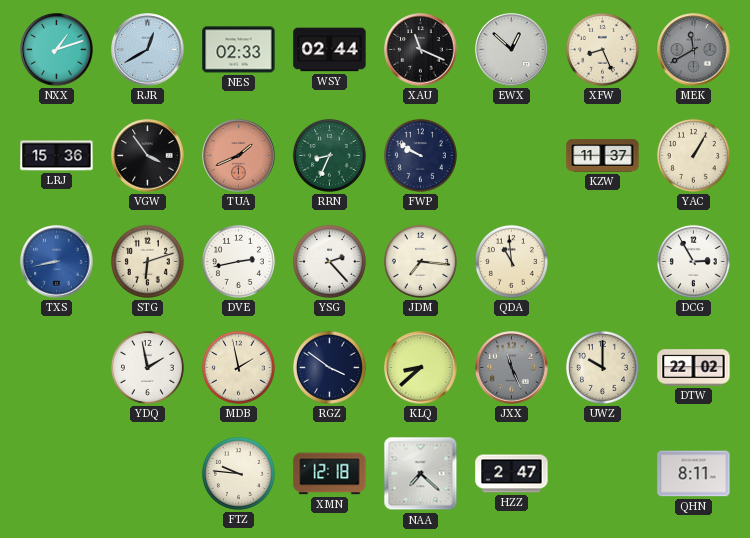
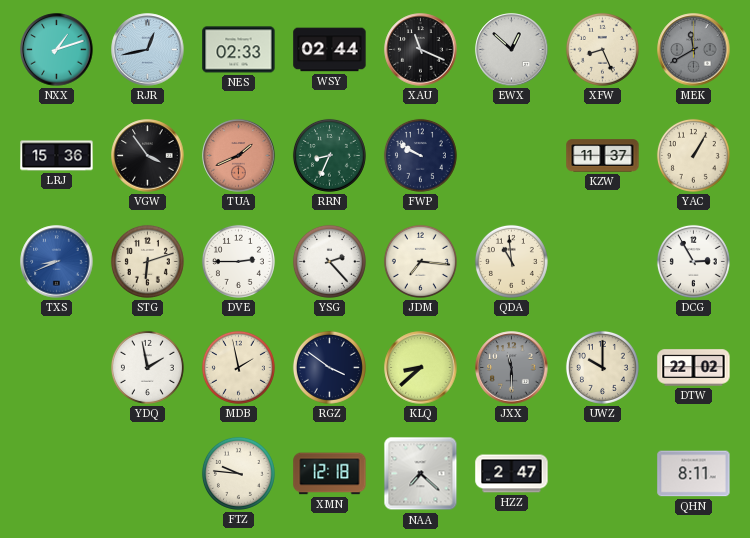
RJR: 12:40 -> 12:43 (148, 50)
TXS: 8:43 -> 8:41 (57, 262)
DVE: 2:43 -> 2:45 (238, 261)
JXX: 11:26 -> 11:30 (512, 368)
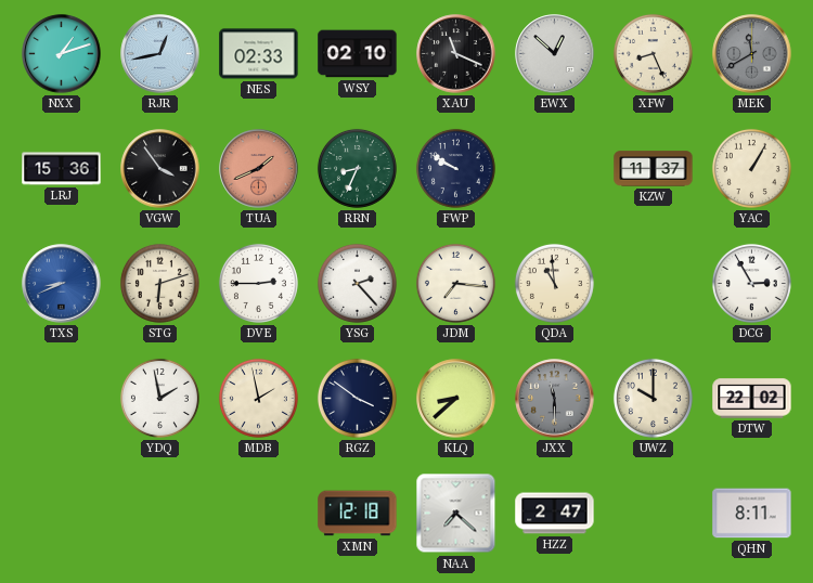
WSY: 02:44 -> 02:10 (358, 54)
FTZ: 9:46 -> none (238, 473)
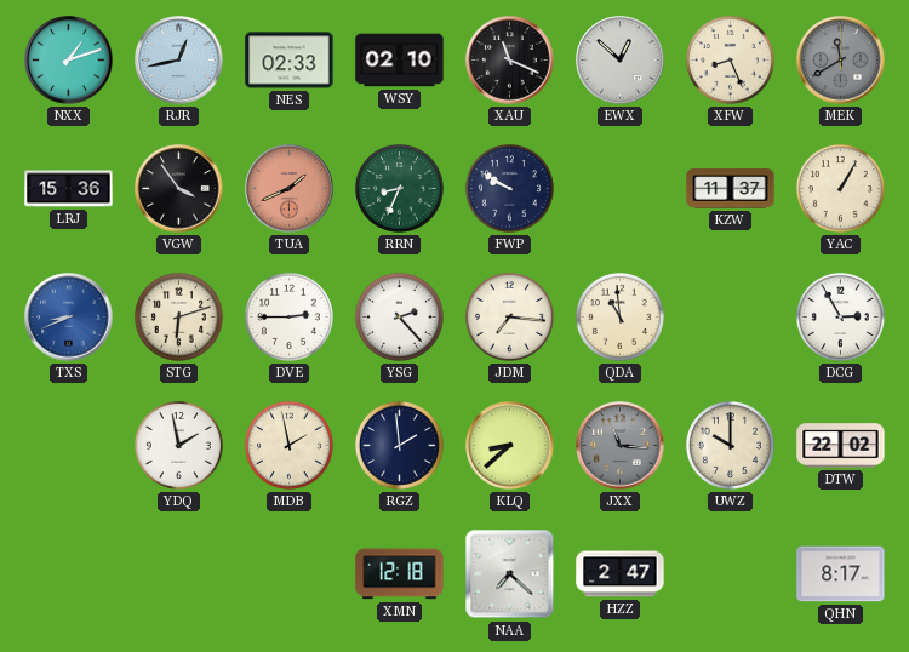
RGZ: 3:51 -> 1:59 (399, 445)
JXX: 11:30 -> 11:16 (621, 446)
QHN: 8:11 -> 8:17 (841, 574)
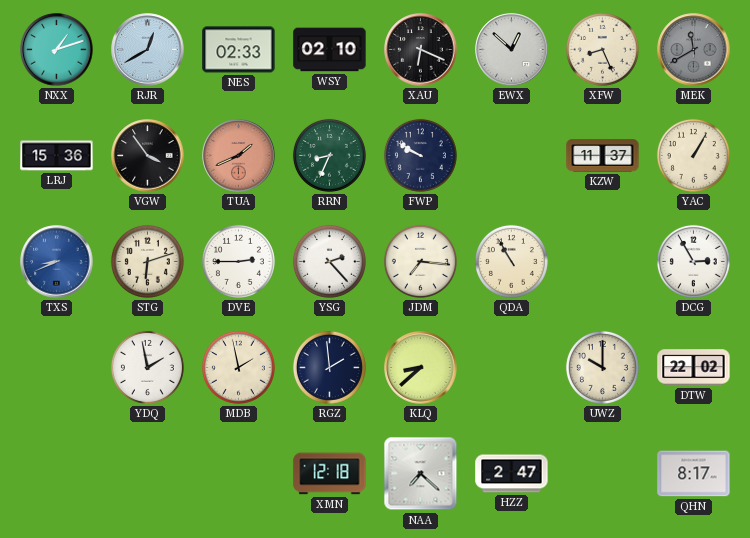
RJR: 12:43 -> 12:40 (148, 50)
XAU: 11:19 -> 6:19 (421, 50)
QDA: 10:59 -> 10:55 (511, 261)
JXX: 11:16 -> none (621, 446)
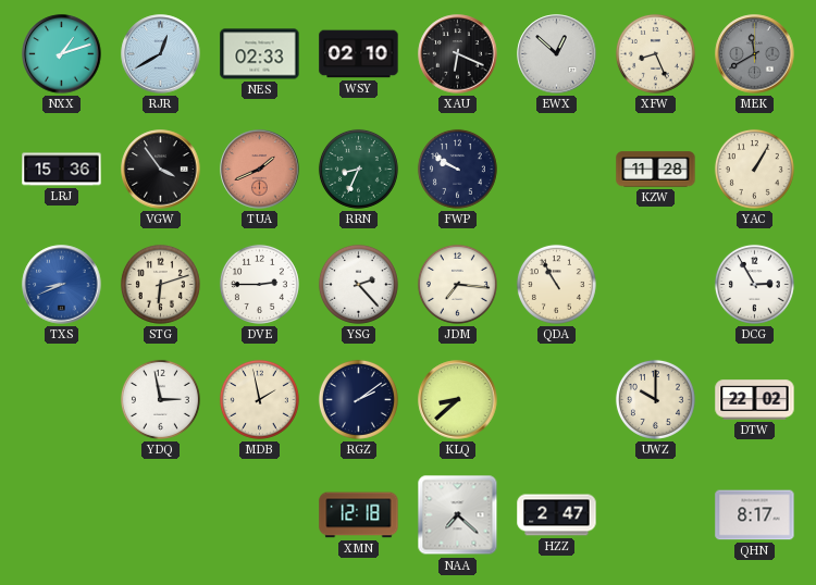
KZW: 11:37 -> 11:28 (656, 170)
YDQ: 1:58 -> 2:58 (160, 399)
RGZ: 1:59 -> 2:09 (358, 399)
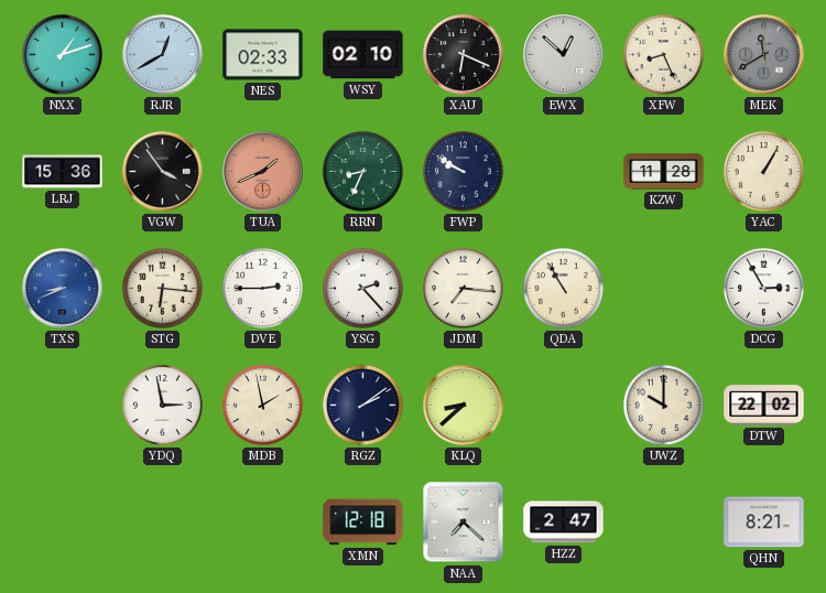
STG: 6:12 -> 6:16 (162, 288)
QHN: 8:17 -> 8:21 (764, 522)
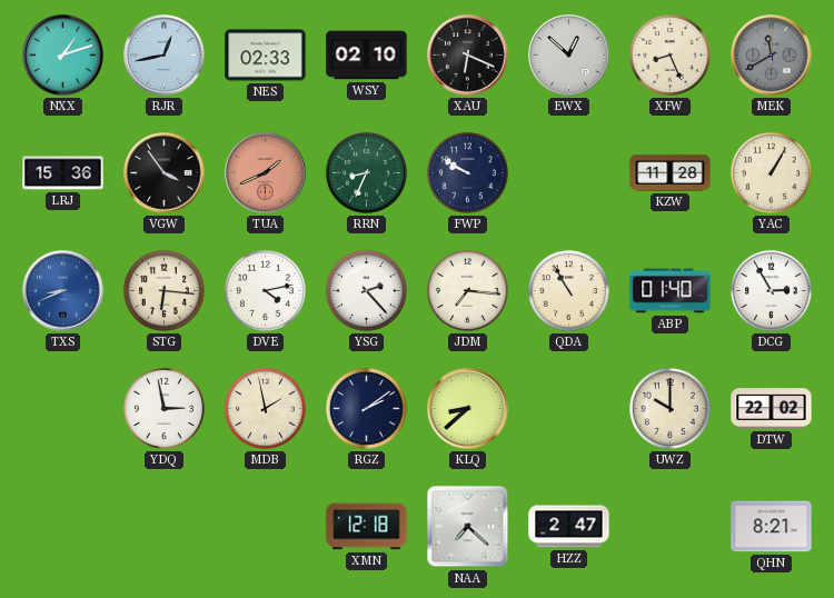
RJR: 12:40 -> 12:43 (165, 56)
DVE: 2:45 -> 4:13 (265, 290)
ABP: none -> 01:40 (671, 291)
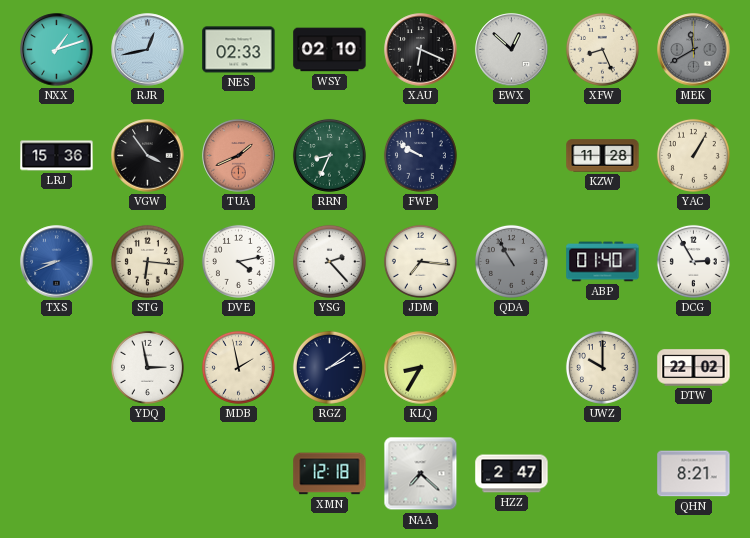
QDA dial: cream -> grey (511, 261)
KLQ: 8:38 -> 8:35 (421, 368)
